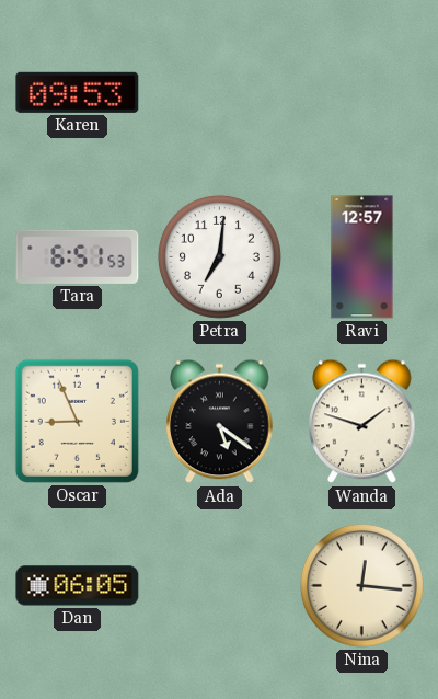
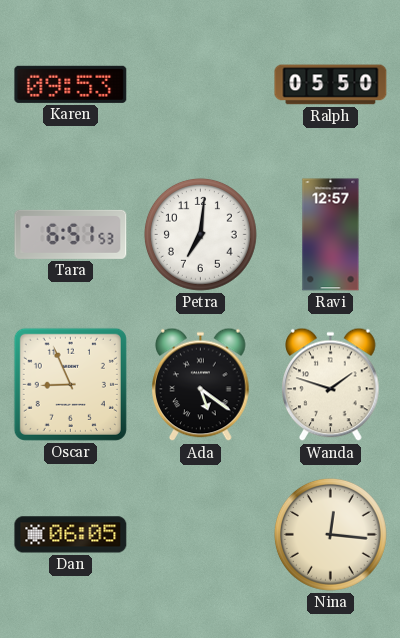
Ralph: none -> 05:50 (331, 85)
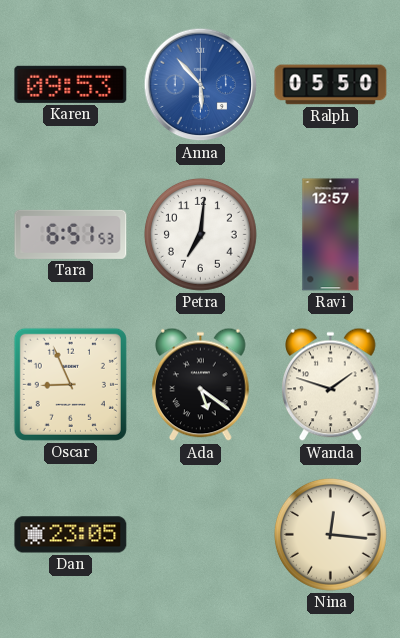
Anna: none -> 5:53 (201, 85)
Dan: 06:05 -> 23:05 (71, 535)
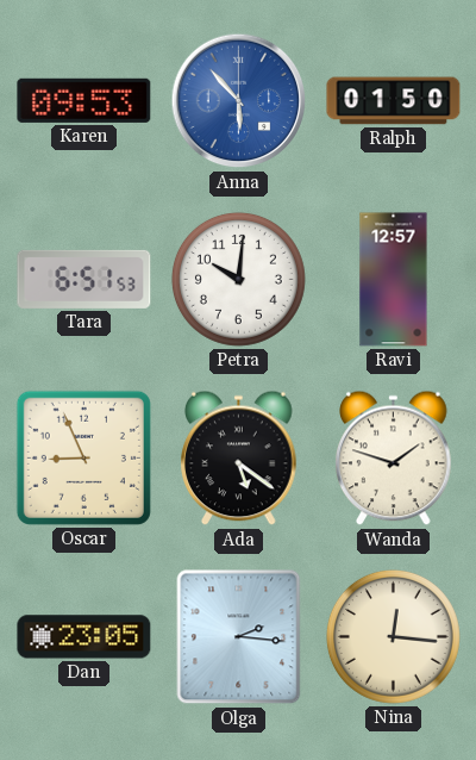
Ralph: 05:50 -> 01:50 (394, 101)
Petra: 7:01 -> 10:01 (238, 279)
Olga: none -> 2:16 (239, 637)
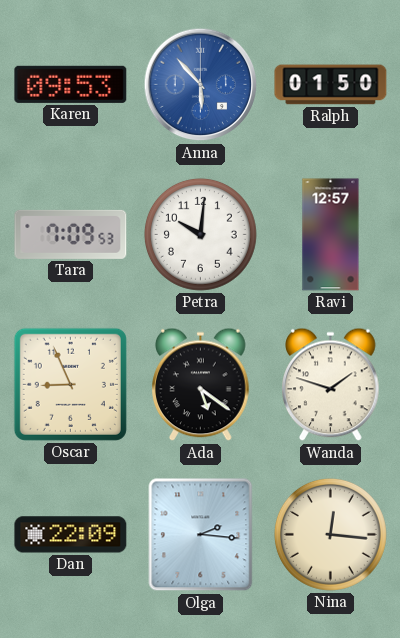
Tara: 6:51 -> 7:09 (71, 234)
Dan: 23:05 -> 22:09 (71, 535)
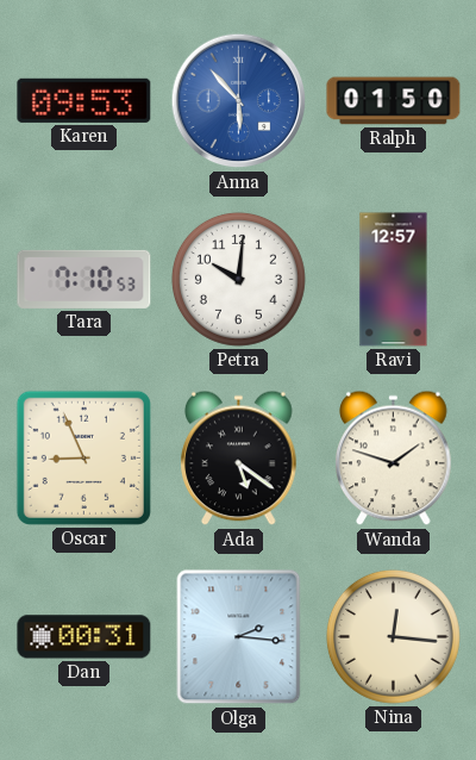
Tara: 7:09 -> 7:10 (84, 279)
Dan: 22:09 -> 00:31 (84, 637)
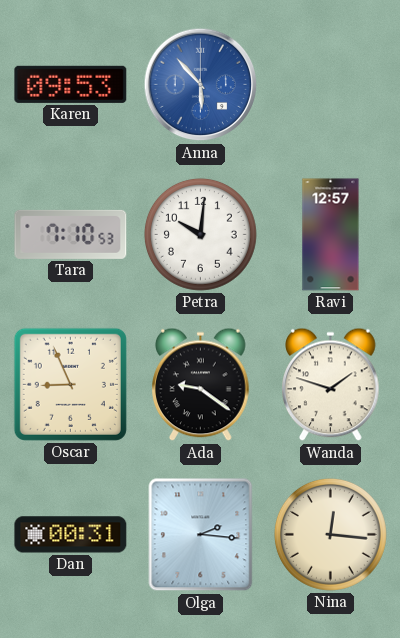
Ralph: 01:50 -> none (394, 101)
Ada: 5:21 -> 9:21 (201, 385)
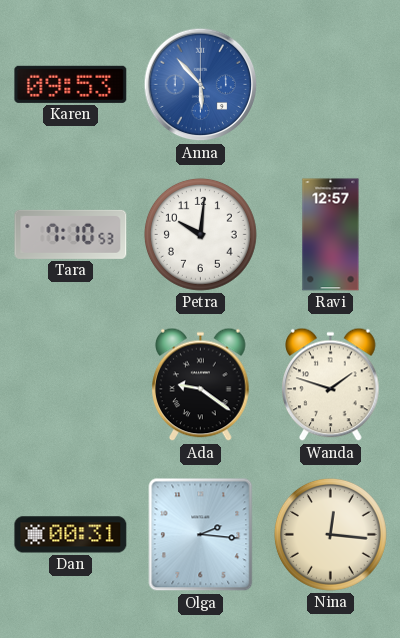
Oscar: 8:56 -> none (70, 384)
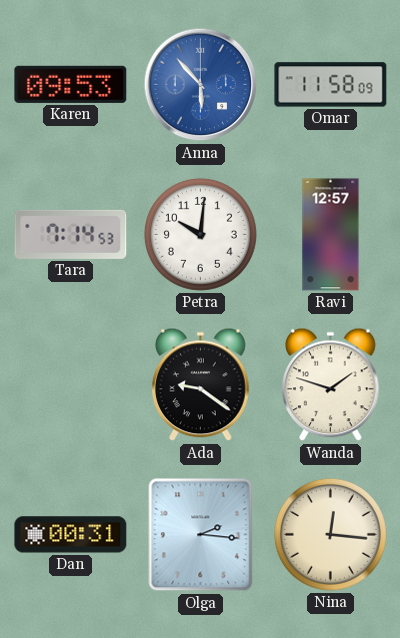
Omar: none -> 11:58 (331, 85)
Tara: 7:10 -> 7:14 (71, 234)
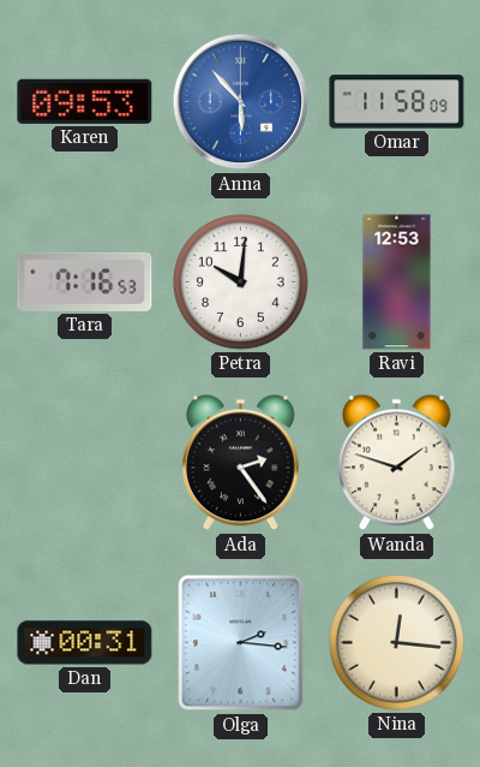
Tara: 7:14 -> 7:16 (85, 281)
Ravi: 12:57 -> 12:53 (397, 283)
Ada: 9:21 -> 2:24 (241, 463)
